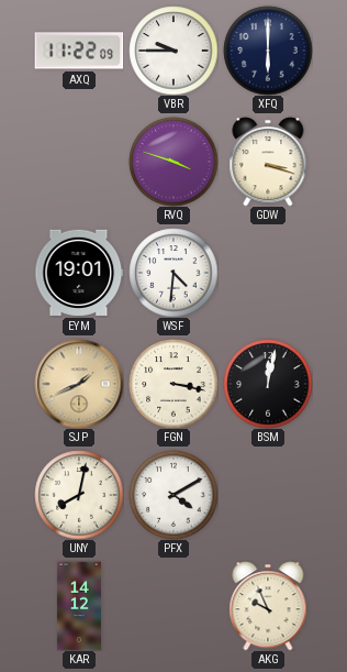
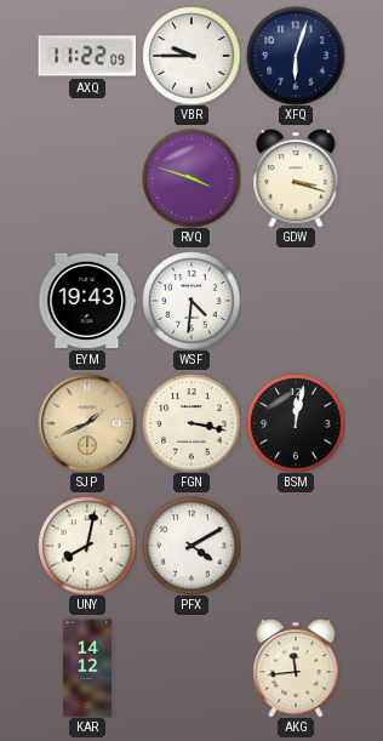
XFQ: 6:00 -> 6:03 (296, 56)
EYM: 19:01 -> 19:43 (87, 301)
AKG: 9:56 -> 11:44 (296, 668)
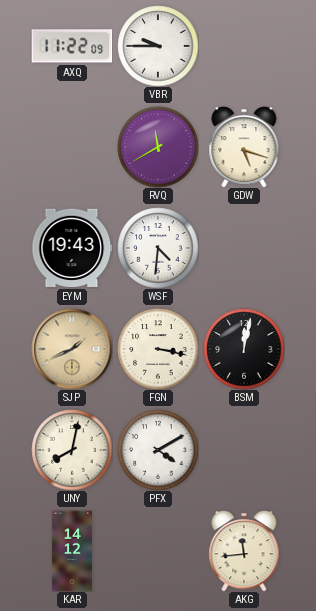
XFQ: 6:03 -> none (296, 56)
RVQ: 3:48 -> 11:40 (158, 147)
GDW: 3:18 -> 5:18 (244, 147)
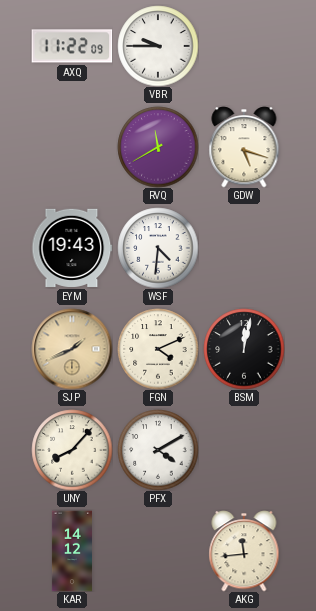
FGN: 3:17 -> 4:11 (158, 349)
UNY: 8:02 -> 8:07 (72, 450)
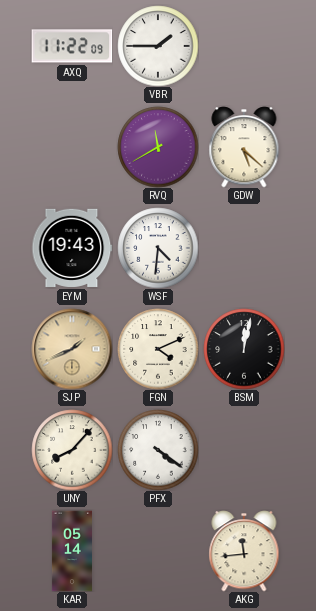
VBR: 9:45 -> 1:45 (158, 46)
GDW: 5:18 -> 5:22 (244, 147)
PFX: 4:10 -> 4:21 (158, 450)
KAR: 14:12 -> 05:14 (72, 551)
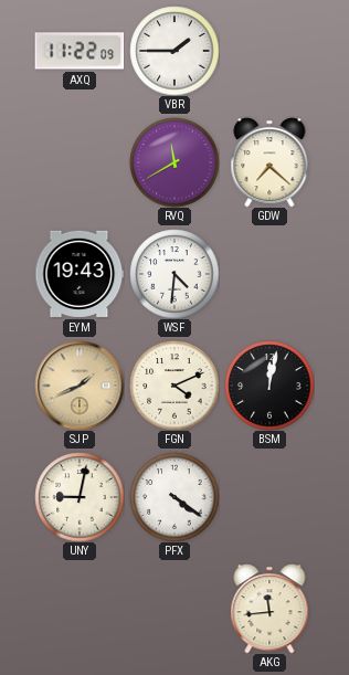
GDW: 5:22 -> 7:22 (269, 162)
UNY: 8:07 -> 9:02 (80, 497)
KAR: 05:14 -> none (72, 551)
